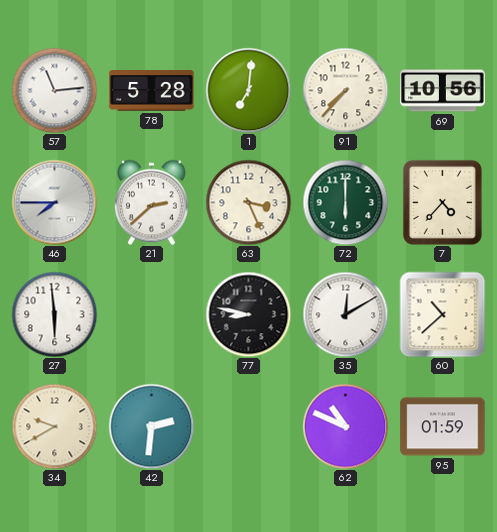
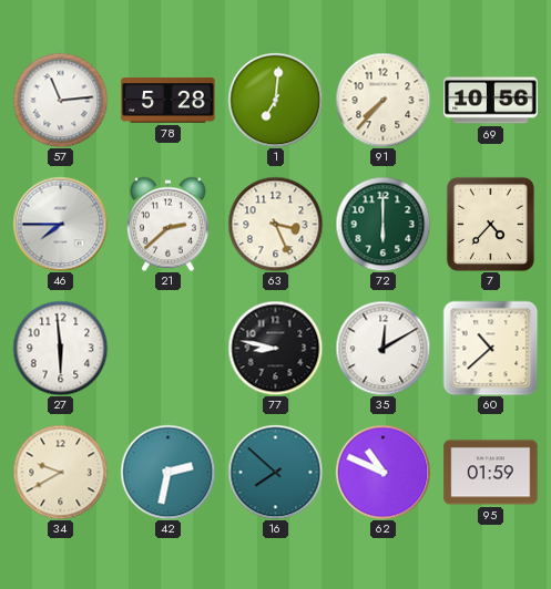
42: 2:31 -> 2:32 (167, 472)
16: none -> 7:52 (275, 472)
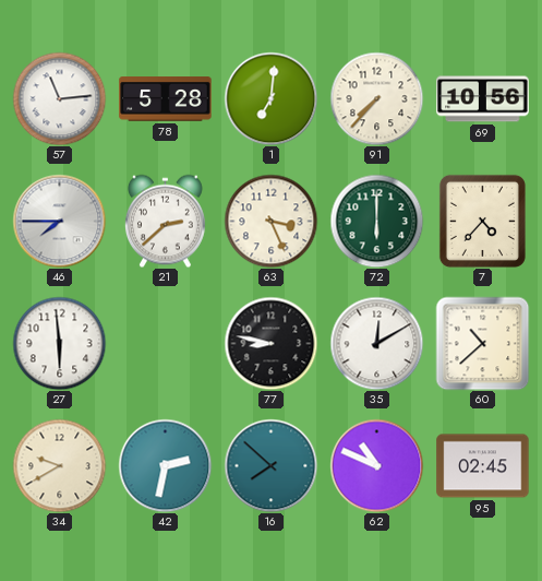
95: 01:59 -> 02:45 (483, 466)
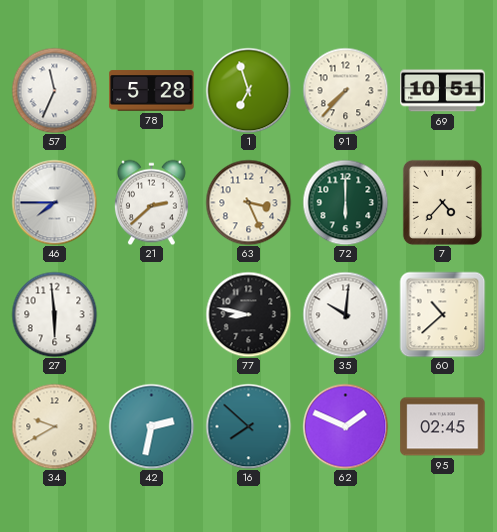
57: 11:14 -> 11:34 (54, 90)
1: 7:01 -> 6:57 (248, 90)
69: 10:56 -> 10:51 (443, 91)
35: 12:10 -> 10:01 (345, 314)
62: 10:49 -> 1:49 (345, 426)
